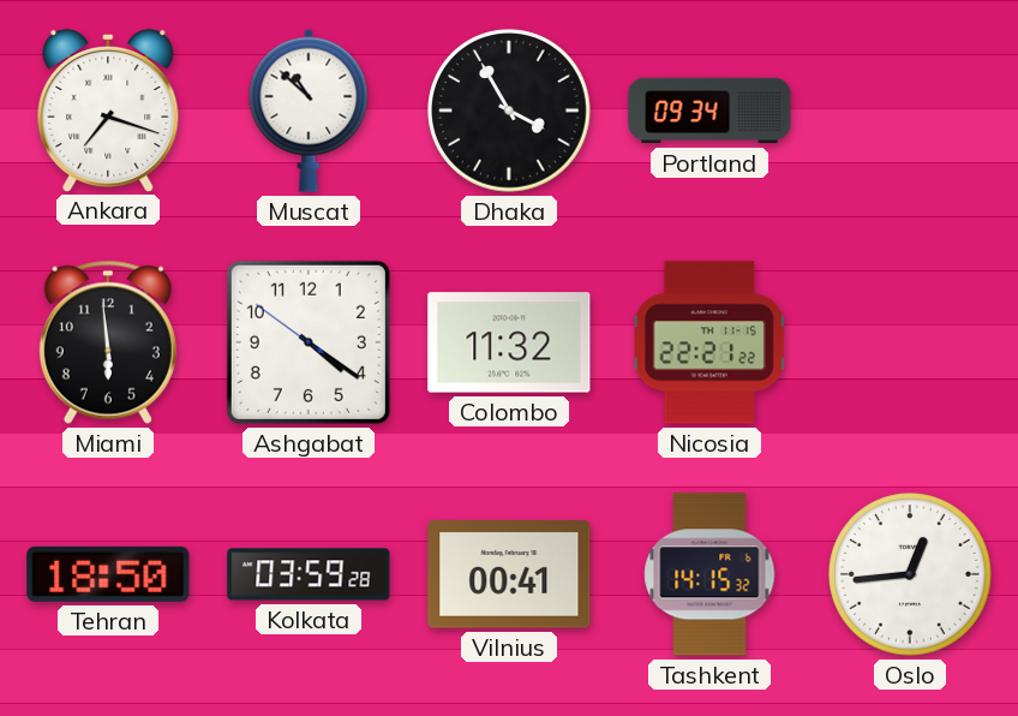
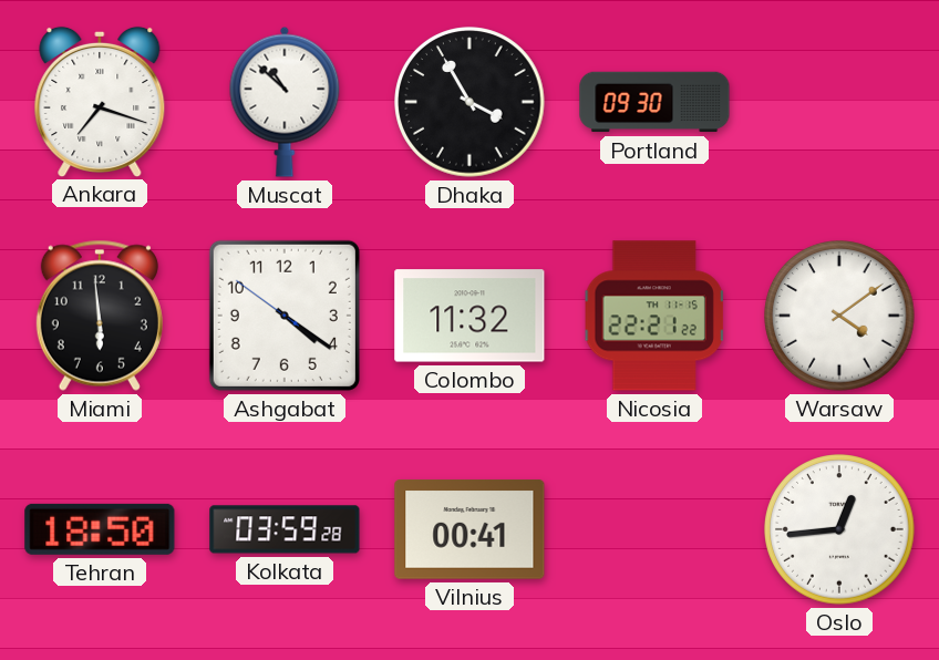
Portland: 09:34 -> 09:30 (654, 102)
Warsaw: none -> 4:09 (839, 316)
Tashkent: 14:15 -> none (709, 574)
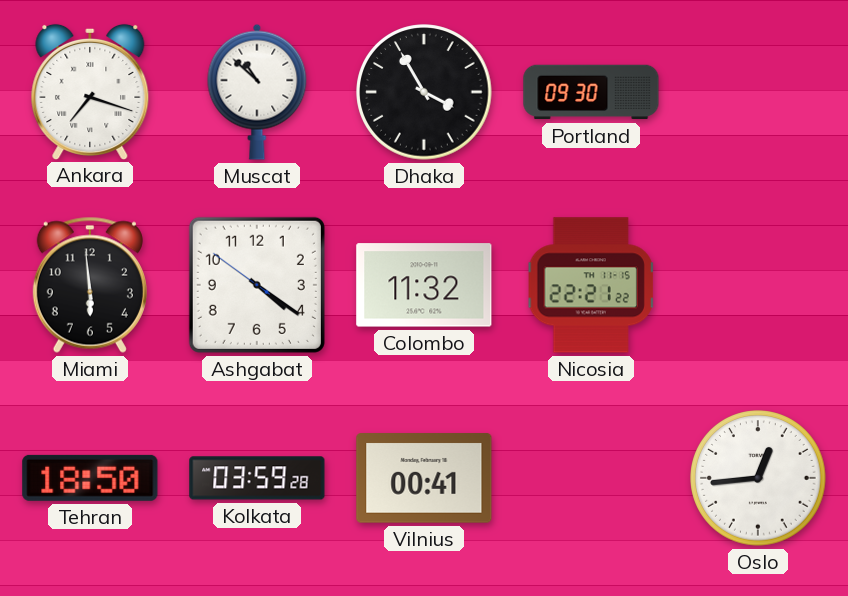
Warsaw: 4:09 -> none (839, 316)
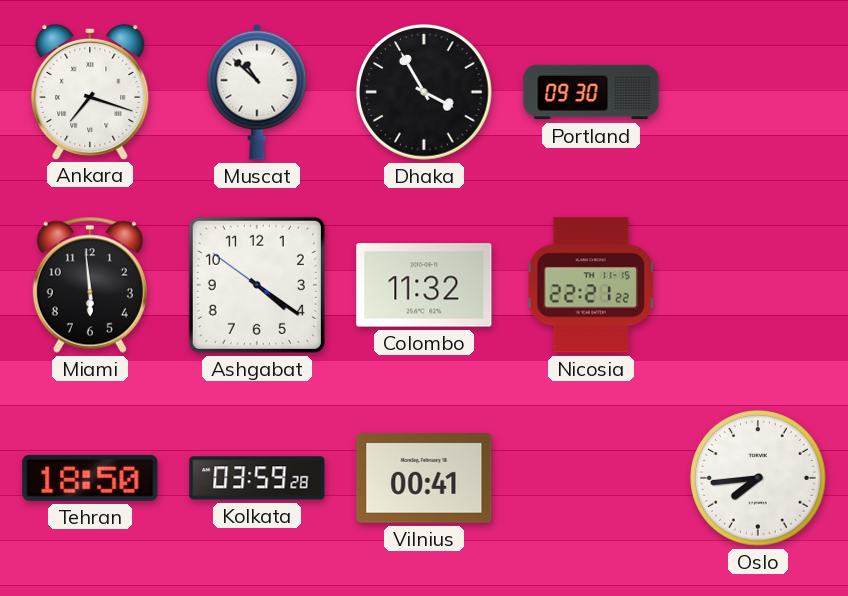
Oslo: 12:44 -> 7:44 (758, 478)
